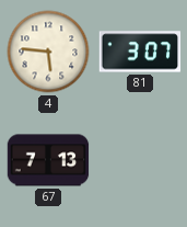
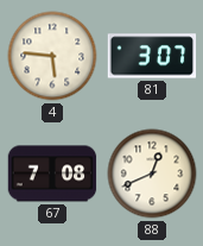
67: 7:13 -> 7:08 (52, 174)
88: none -> 12:41 (152, 174)
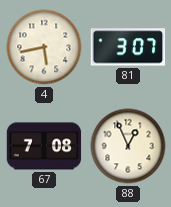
4: 5:46 -> 5:43 (44, 47)
88: 12:41 -> 12:56 (128, 146)
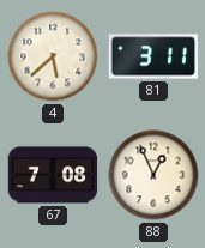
4: 5:43 -> 5:38 (53, 56)
81: 3:07 -> 3:11 (153, 56)
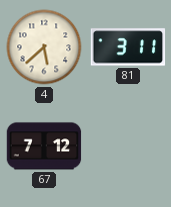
67: 7:08 -> 7:12 (44, 146)
88: 12:56 -> none (153, 175)
